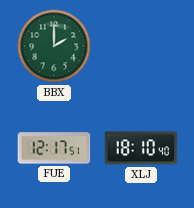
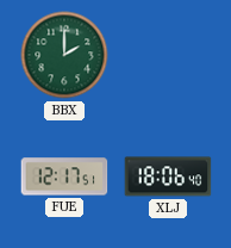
XLJ: 18:10 -> 18:06 (168, 176)
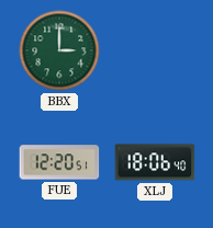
BBX: 2:00 -> 3:00 (59, 50)
FUE: 12:17 -> 12:20 (59, 162)
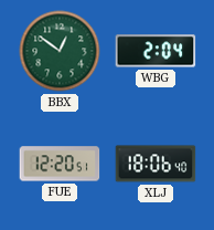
BBX: 3:00 -> 12:51 (60, 51)
WBG: none -> 2:04 (156, 51)
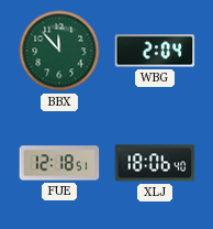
BBX: 12:51 -> 11:53 (59, 51)
FUE: 12:20 -> 12:18 (59, 163)
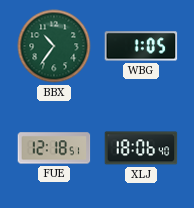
BBX: 11:53 -> 10:36 (54, 46)
WBG: 2:04 -> 1:05 (141, 46)
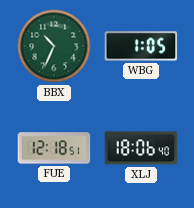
BBX: 10:36 -> 10:34 (54, 46)
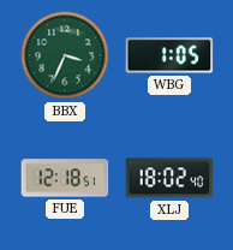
BBX: 10:34 -> 3:34 (65, 55)
XLJ: 18:06 -> 18:02 (169, 178)
